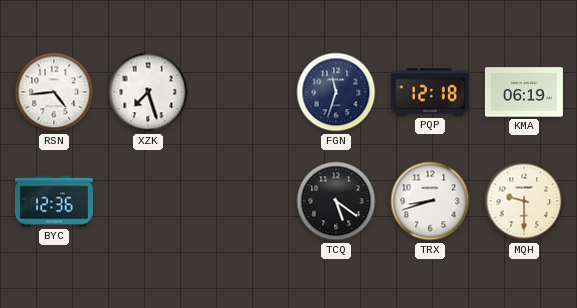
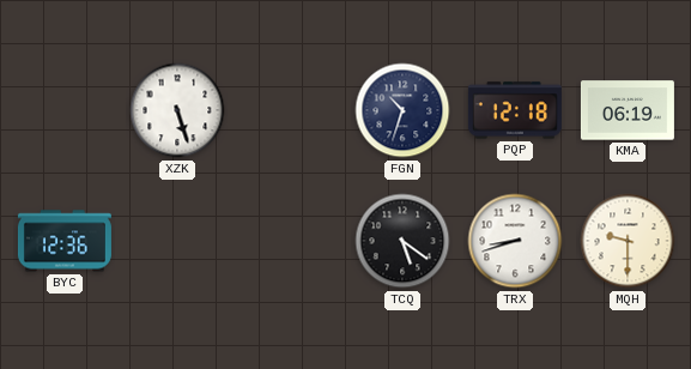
RSN: 4:44 -> none (54, 92)
XZK: 7:27 -> 5:27 (177, 110)
FGN: 11:33 -> 10:33 (402, 110)
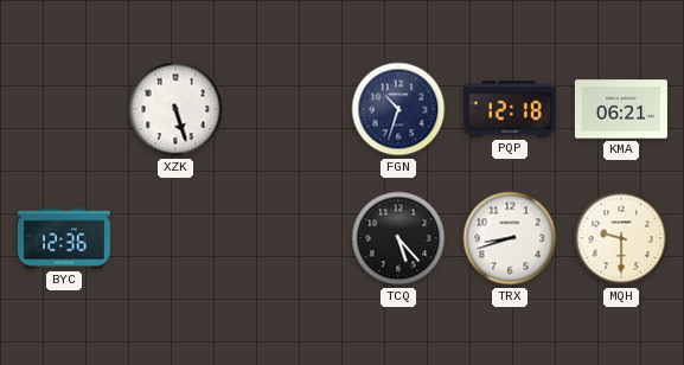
KMA: 06:19 -> 06:21 (621, 109)
TCQ: 5:21 -> 5:23 (398, 238)
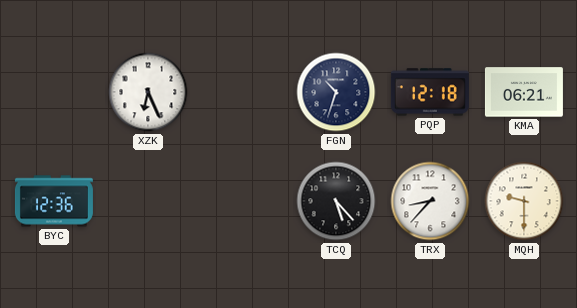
XZK: 5:27 -> 6:26 (148, 92)
TRX: 8:42 -> 8:37 (430, 201)
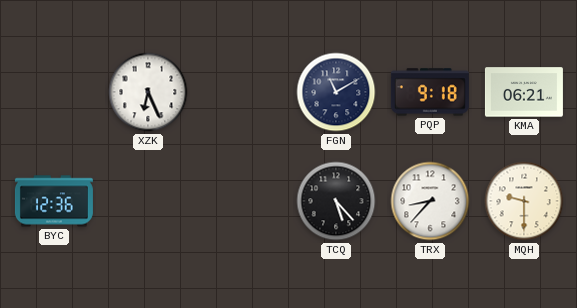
FGN: 10:33 -> 11:10 (336, 92)
PQP: 12:18 -> 9:18 (430, 92)
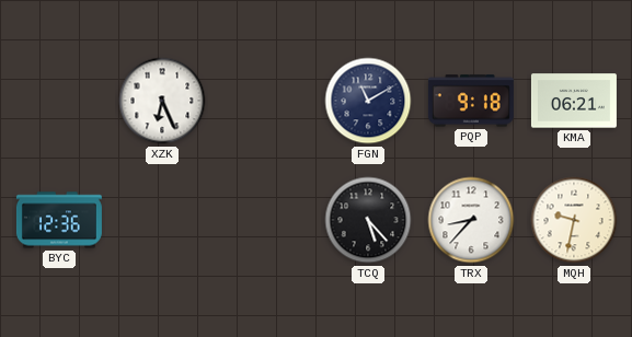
MQH: 9:30 -> 9:32 (574, 220)
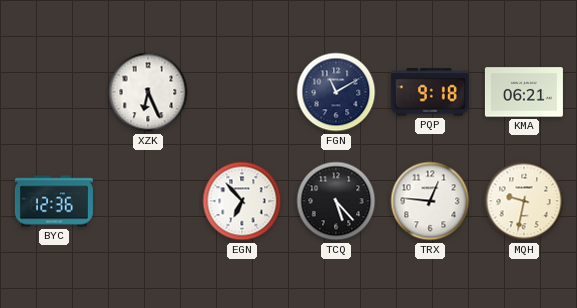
EGN: none -> 6:53 (242, 201)
TRX: 8:37 -> 12:46 (430, 201)
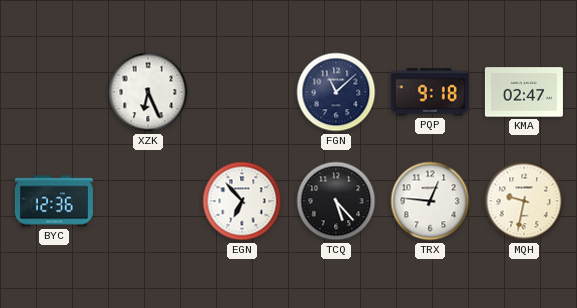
FGN: 11:10 -> 11:08 (336, 92)
KMA: 06:21 -> 02:47 (524, 92)
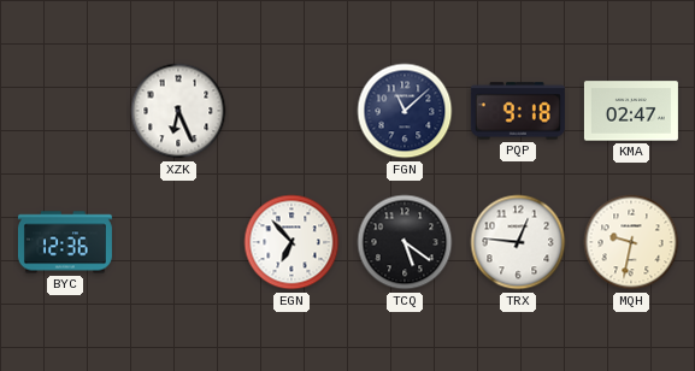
TCQ: 5:23 -> 5:21 (405, 242)
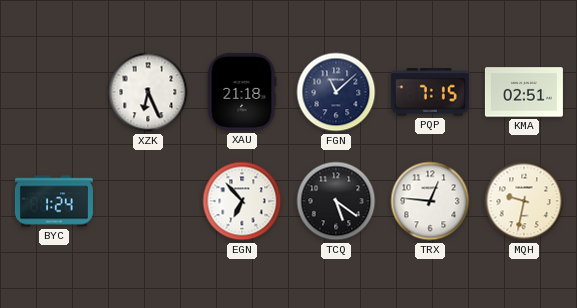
XAU: none -> 21:18 (242, 92)
PQP: 9:18 -> 7:15 (430, 92)
KMA: 02:47 -> 02:51 (524, 92)
BYC: 12:36 -> 1:24 (54, 201)
